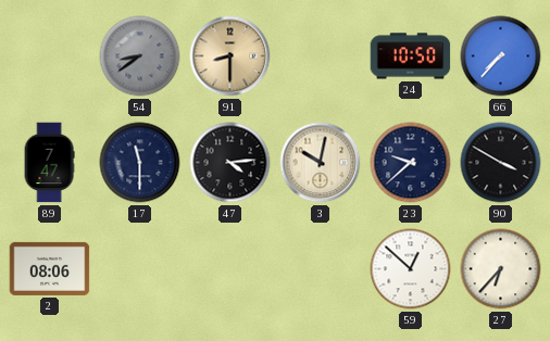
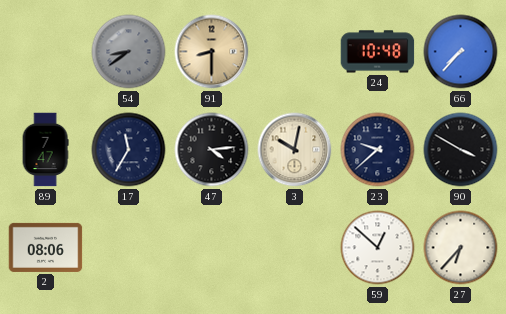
24: 10:50 -> 10:48 (378, 52)
17: 11:30 -> 11:35 (129, 150)
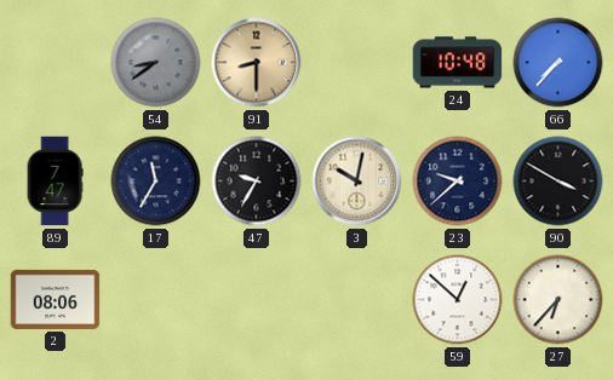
47: 4:14 -> 9:35 (257, 182)
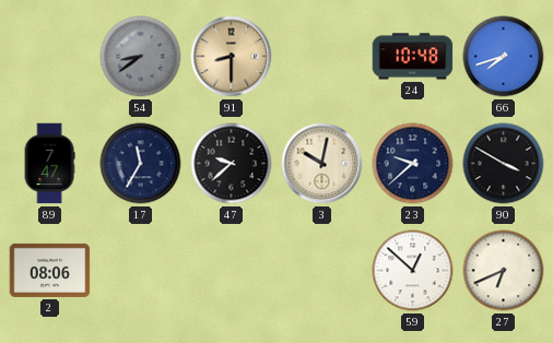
66: 7:37 -> 7:42 (504, 57)
47: 9:35 -> 9:38 (232, 164)
27: 6:37 -> 6:41 (504, 271)
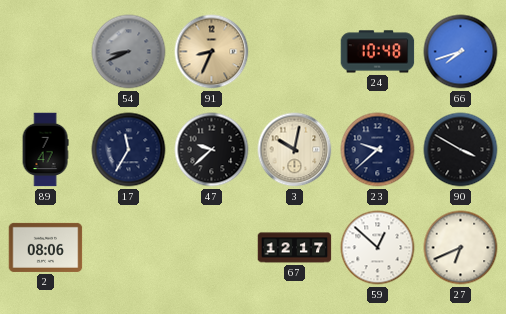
54: 8:39 -> 8:41 (129, 52)
91: 8:30 -> 8:34 (212, 52)
67: none -> 12:17 (295, 248)
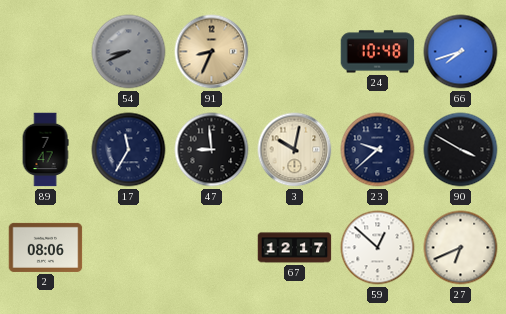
47: 9:38 -> 8:59 (212, 150)
